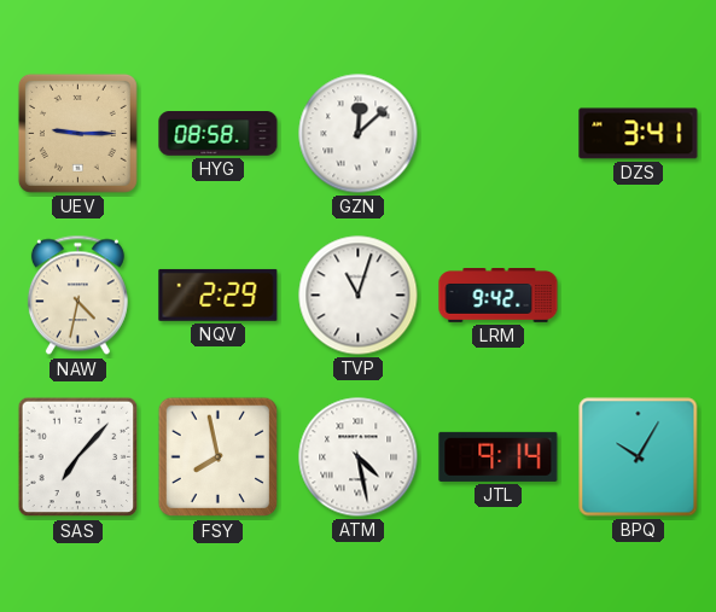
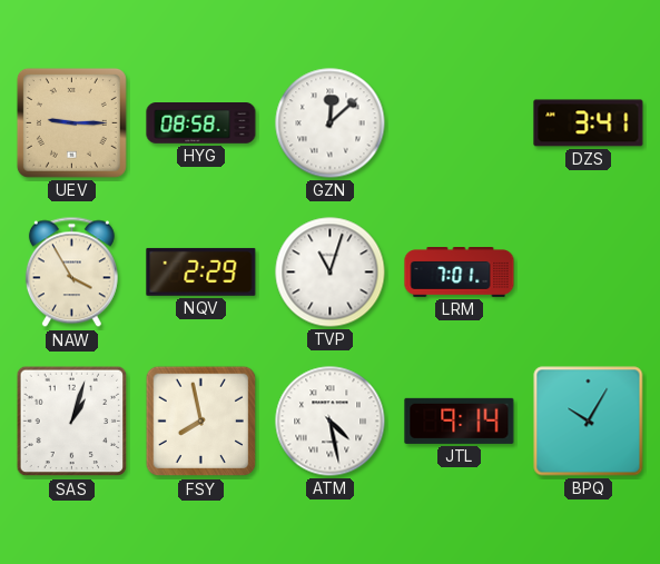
NAW: 4:32 -> 3:55 (71, 273)
LRM: 9:42 -> 7:01 (460, 273)
SAS: 7:07 -> 1:03 (72, 422)
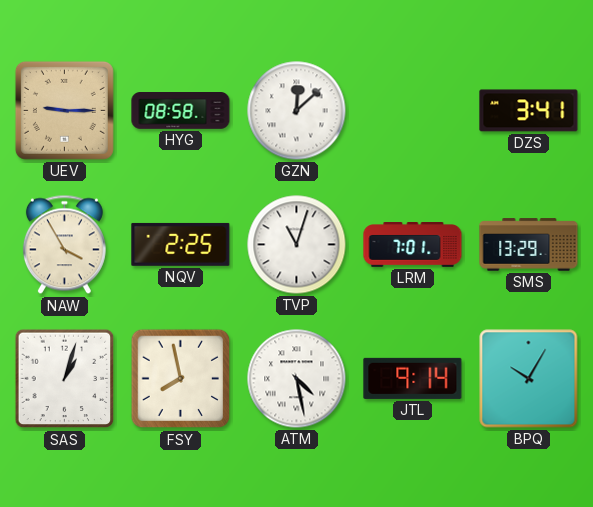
NQV: 2:29 -> 2:25 (181, 244)
SMS: none -> 13:29 (529, 245)
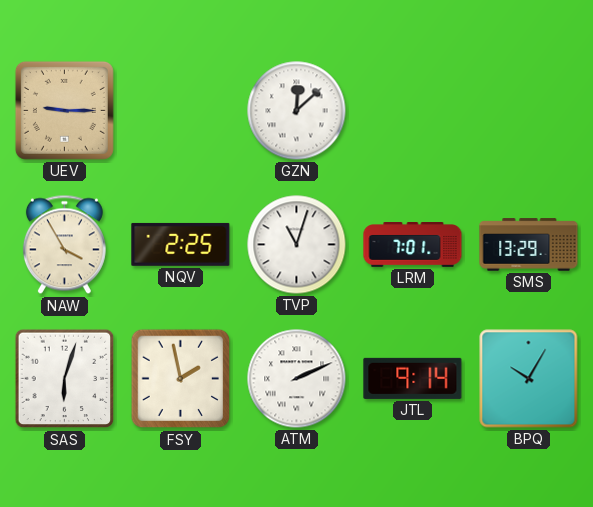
HYG: 08:58 -> none (181, 111)
DZS: 3:41 -> none (529, 111)
SAS: 1:03 -> 6:03 (65, 379)
FSY: 7:58 -> 1:58 (181, 379)
ATM: 4:28 -> 2:11 (297, 379)
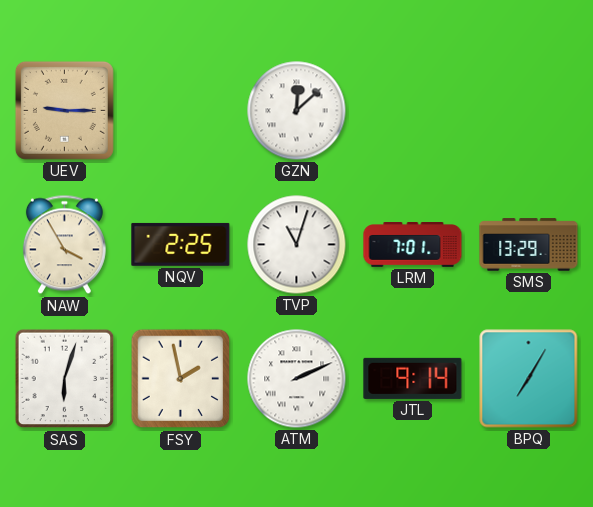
BPQ: 10:05 -> 7:05 (529, 379)
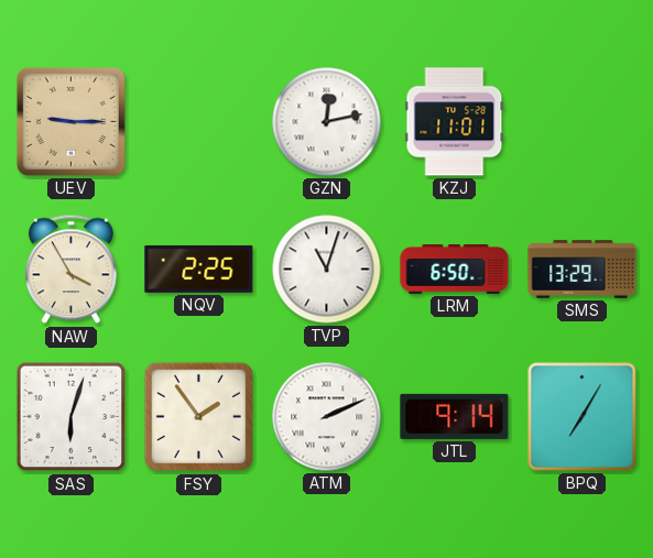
GZN: 12:08 -> 12:13 (327, 122)
KZJ: none -> 11:01 (455, 122)
LRM: 7:01 -> 6:50 (455, 270)
FSY: 1:58 -> 1:54 (199, 417)
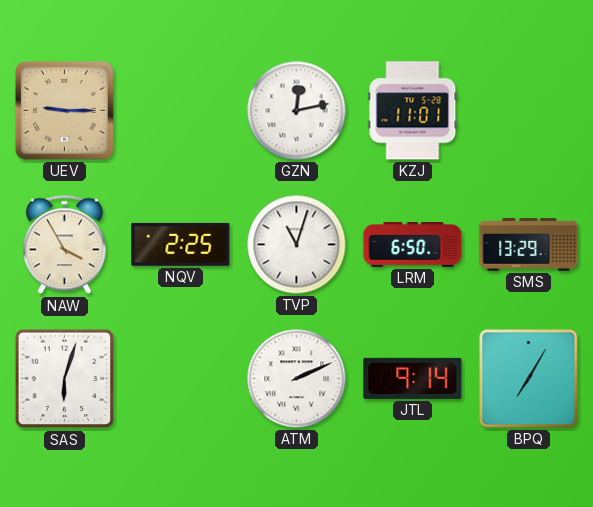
FSY: 1:54 -> none (199, 417)
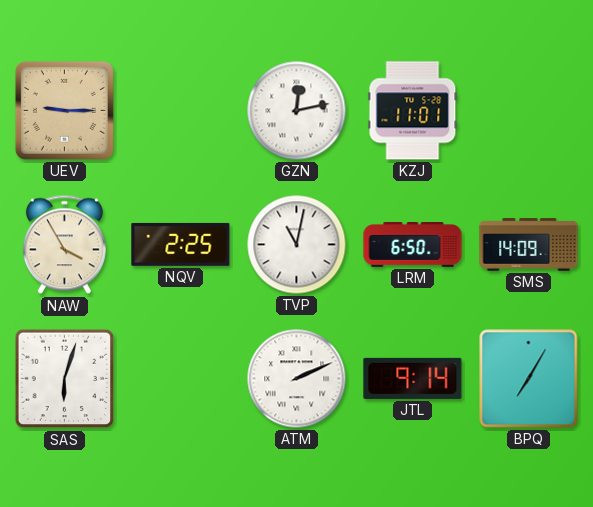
TVP: 11:03 -> 11:02 (297, 245)
SMS: 13:29 -> 14:09 (529, 245)
